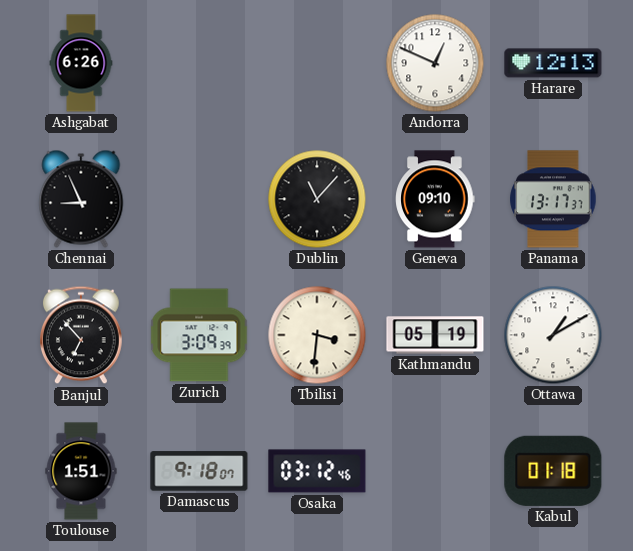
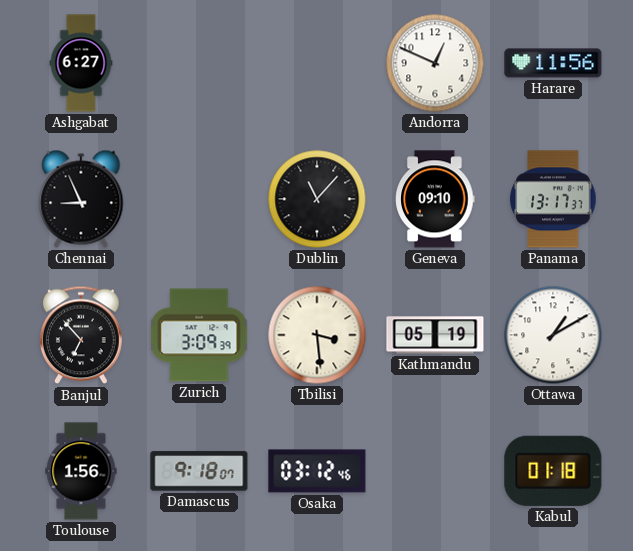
Ashgabat: 6:26 -> 6:27 (81, 63)
Harare: 12:13 -> 11:56 (553, 63)
Tbilisi: 3:31 -> 3:29 (317, 335)
Toulouse: 1:51 -> 1:56 (81, 471)
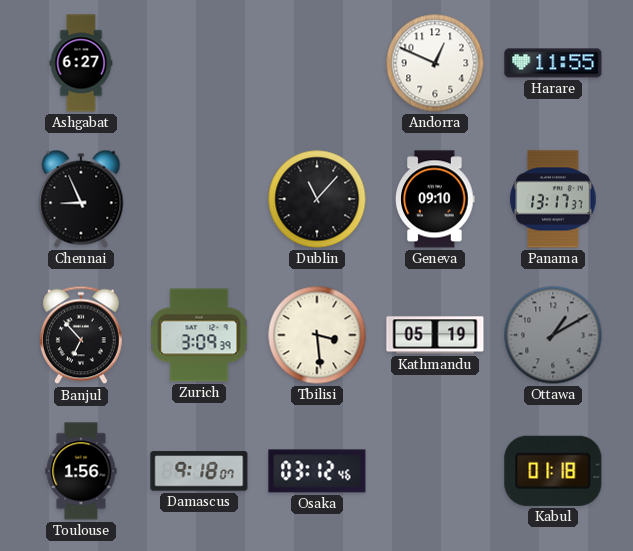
Harare: 11:56 -> 11:55 (553, 63)
Ottawa dial: white -> grey (553, 335)
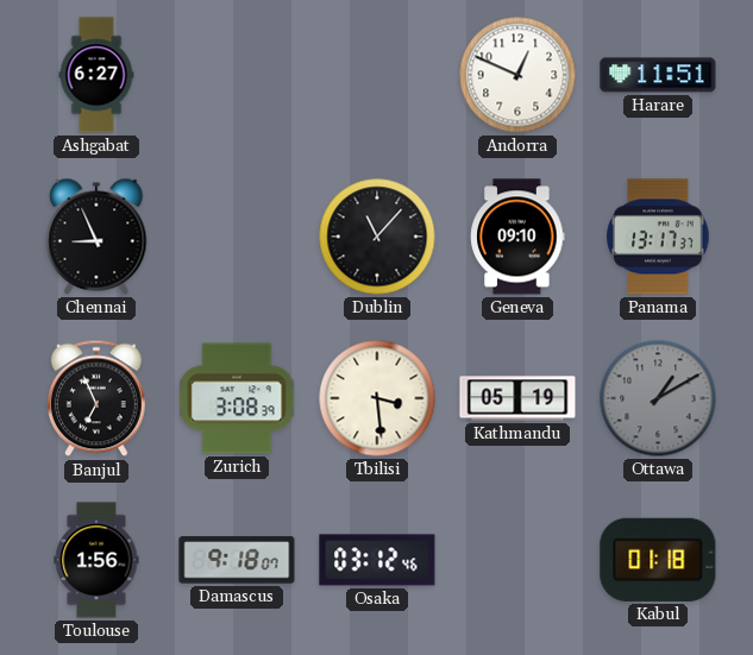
Harare: 11:55 -> 11:51 (658, 75)
Banjul: 6:53 -> 6:56 (98, 398)
Zurich: 3:09 -> 3:08 (237, 398)
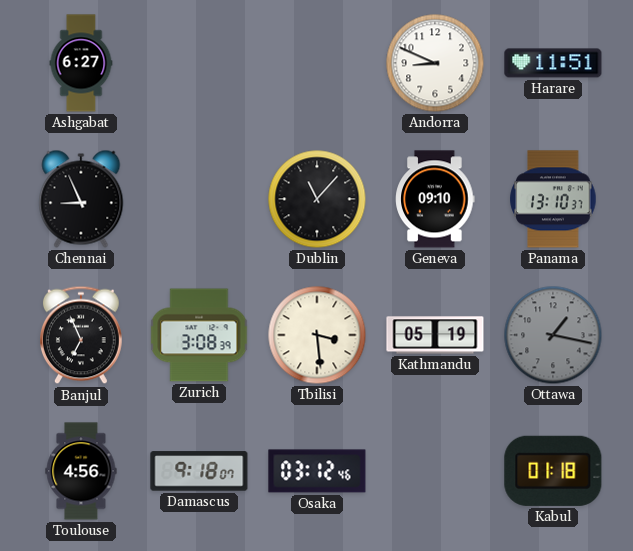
Andorra: 12:49 -> 8:49 (435, 63)
Panama: 13:17 -> 13:10 (553, 199)
Ottawa: 1:10 -> 1:17 (553, 335)
Toulouse: 1:56 -> 4:56 (81, 471)
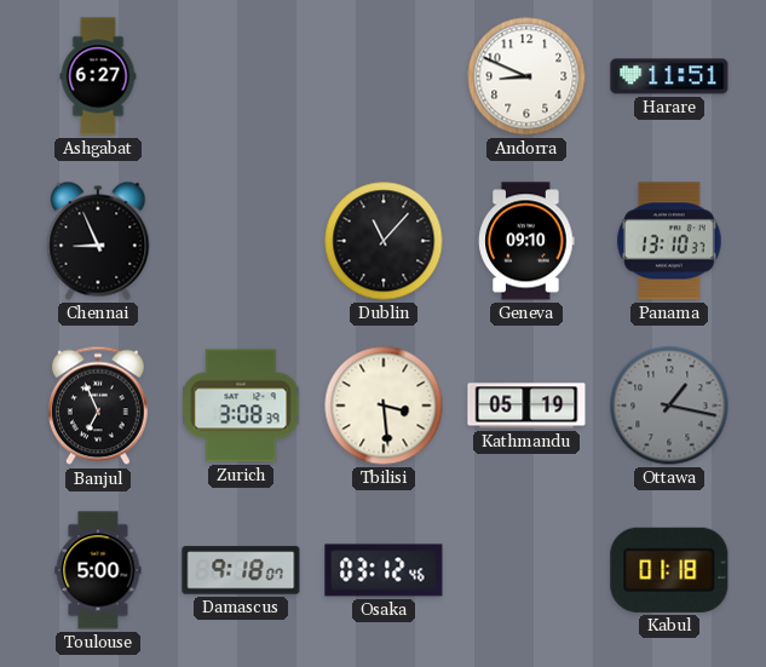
Toulouse: 4:56 -> 5:00 (98, 570)
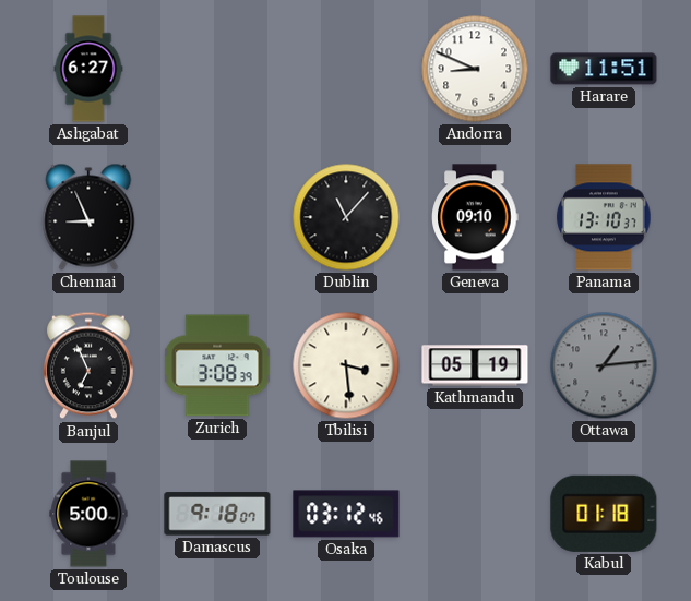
Ottawa: 1:17 -> 1:14 (604, 365)
